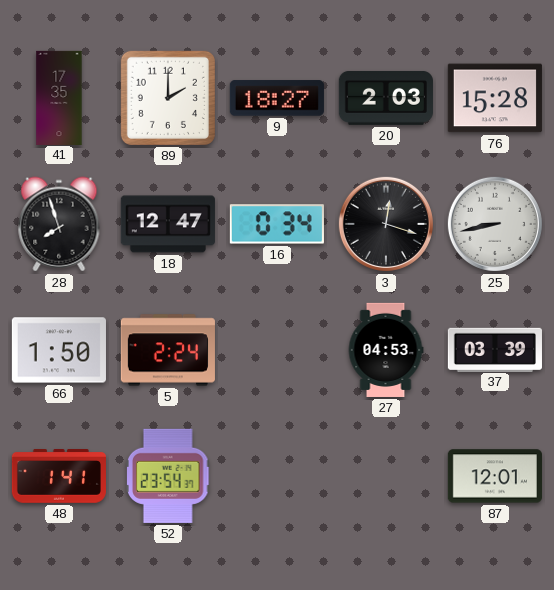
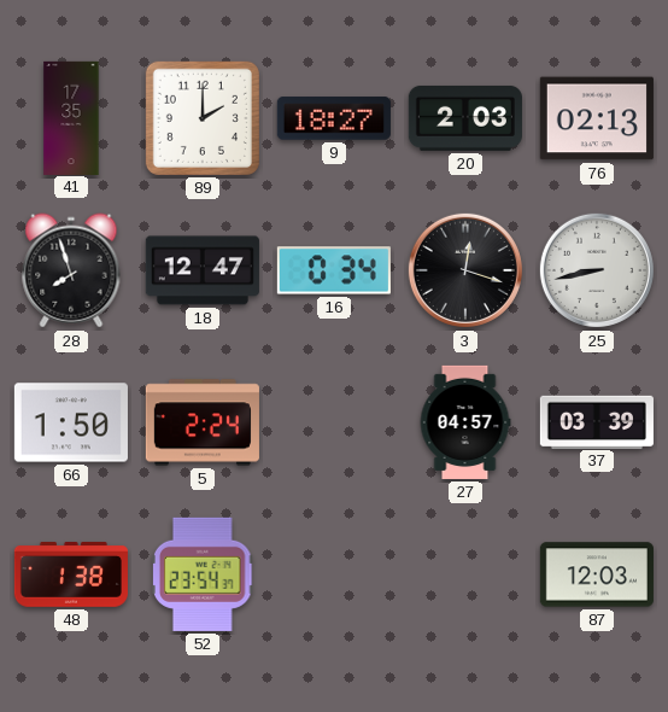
76: 15:28 -> 02:13 (597, 118)
27: 04:53 -> 04:57 (465, 422)
48: 1:41 -> 1:38 (71, 576)
87: 12:01 -> 12:03 (597, 574)
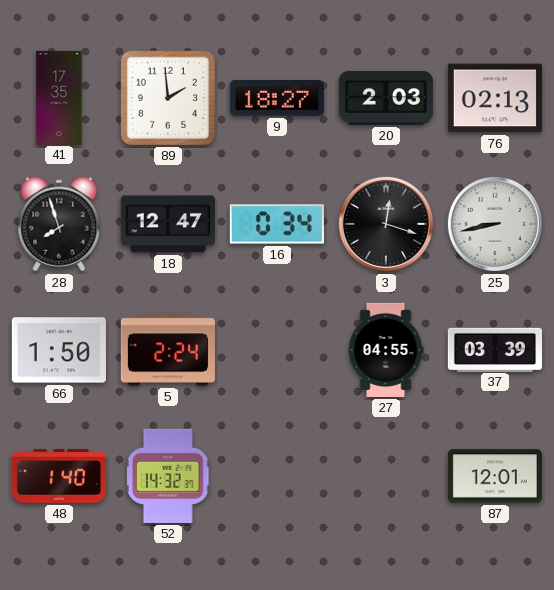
89: 2:00 -> 1:59 (168, 98)
27: 04:57 -> 04:55 (386, 350)
48: 1:38 -> 1:40 (59, 477)
52: 23:54 -> 14:32 (169, 476)
87: 12:03 -> 12:01 (495, 476)
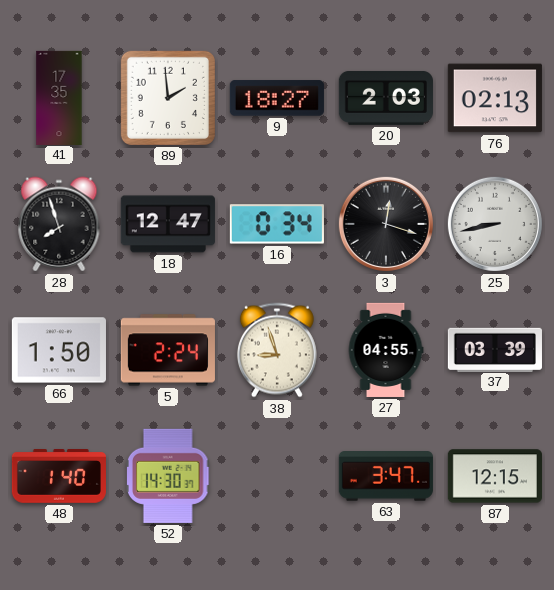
38: none -> 8:57 (277, 350)
52: 14:32 -> 14:30 (169, 476)
63: none -> 3:47 (386, 477)
87: 12:01 -> 12:15 (495, 476)
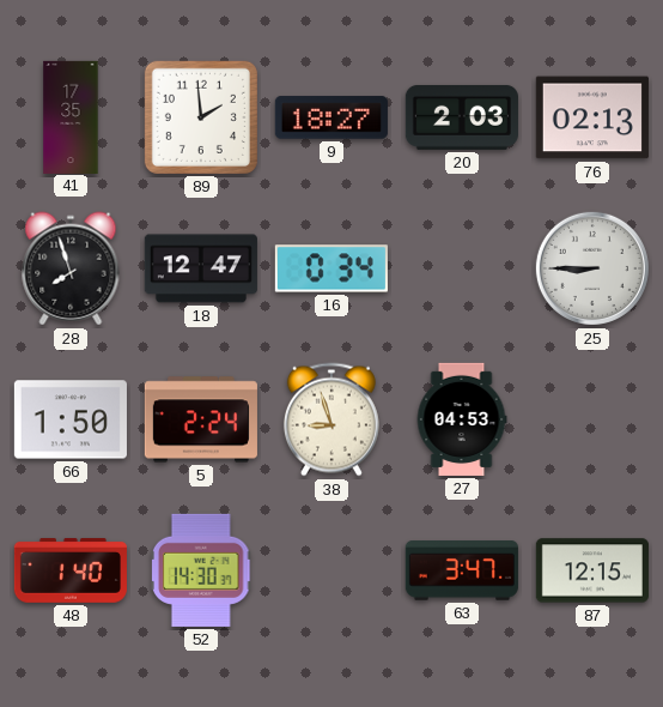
3: 12:18 -> none (386, 224)
25: 8:43 -> 8:45 (592, 268)
27: 04:55 -> 04:53 (462, 419)
37: 03:39 -> none (495, 349)
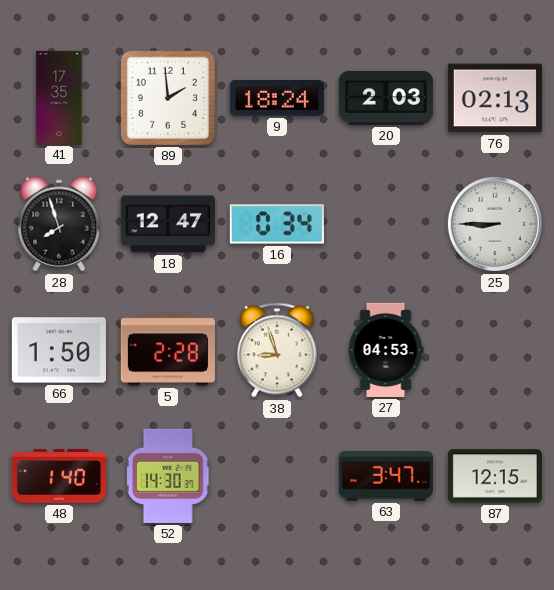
9: 18:27 -> 18:24 (277, 98)
5: 2:24 -> 2:28 (168, 350)
